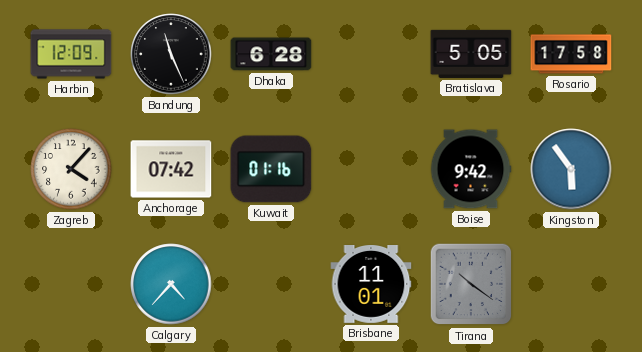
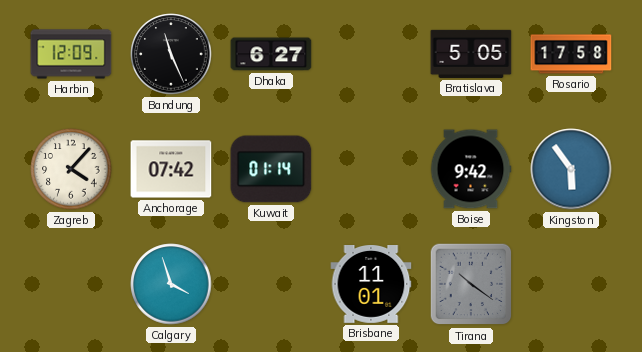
Dhaka: 6:28 -> 6:27 (271, 54)
Kuwait: 01:16 -> 01:14 (271, 169)
Calgary: 4:37 -> 3:57 (171, 284)
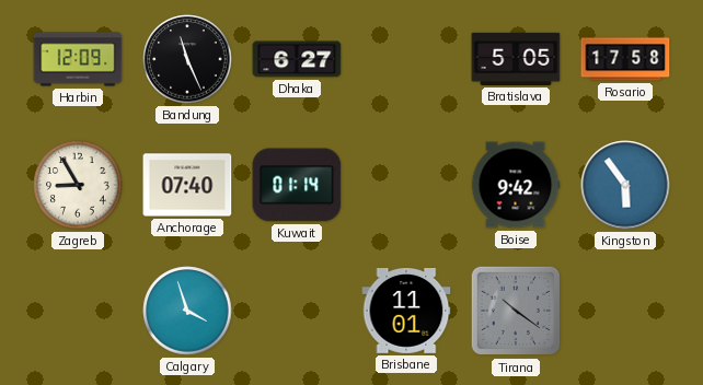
Zagreb: 4:07 -> 8:55 (78, 185)
Anchorage: 07:42 -> 07:40 (187, 185)
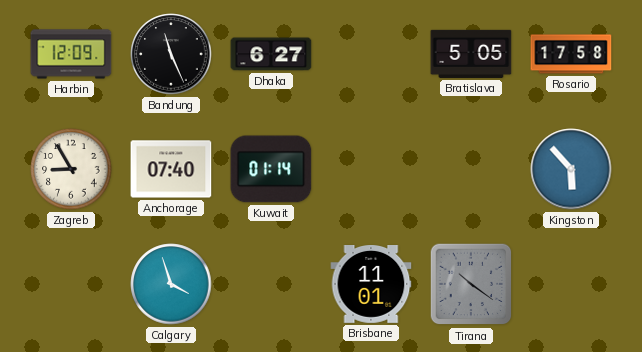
Boise: 9:42 -> none (516, 185)
Kingston: 5:54 -> 5:53 (571, 169)
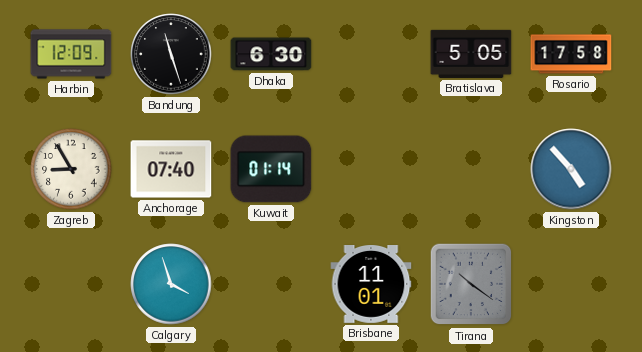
Bandung: 11:26 -> 11:27 (171, 54)
Dhaka: 6:27 -> 6:30 (271, 54)
Kingston: 5:53 -> 4:53 (571, 169)
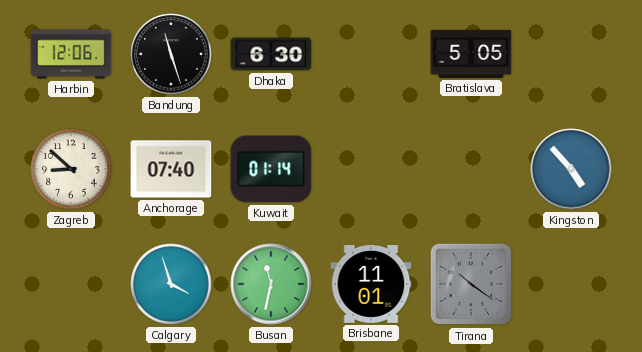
Harbin: 12:09 -> 12:06 (71, 54)
Rosario: 17:58 -> none (571, 54)
Zagreb: 8:55 -> 8:52 (71, 169)
Busan: none -> 11:32 (271, 284)
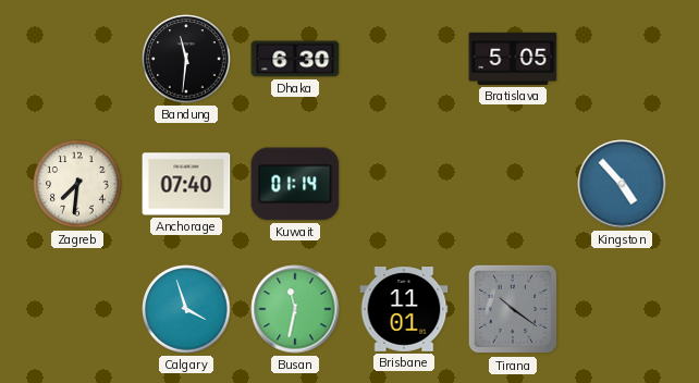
Harbin: 12:06 -> none (71, 54)
Bandung: 11:27 -> 11:31 (186, 59)
Zagreb: 8:52 -> 7:31 (77, 184)
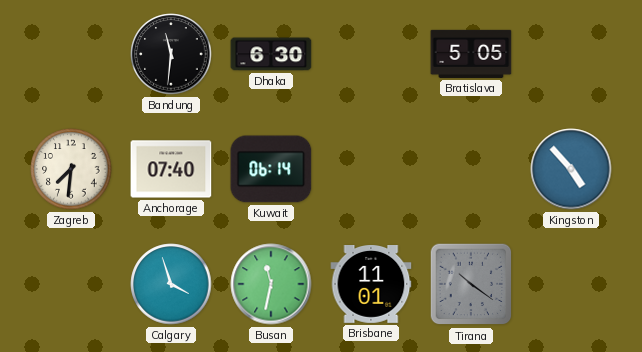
Kuwait: 01:14 -> 06:14 (271, 169)
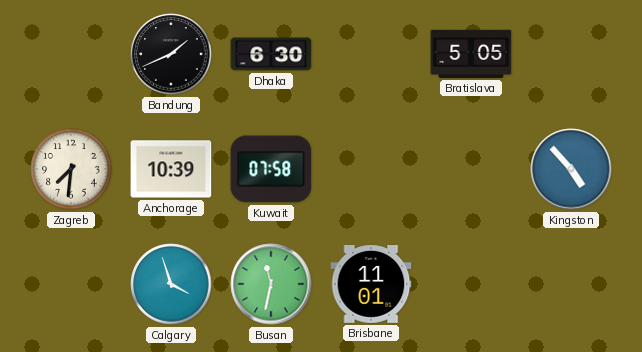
Bandung: 11:31 -> 1:41 (171, 54)
Anchorage: 07:40 -> 10:39 (171, 169)
Kuwait: 06:14 -> 07:58 (271, 169)
Tirana: 10:21 -> none (471, 284)
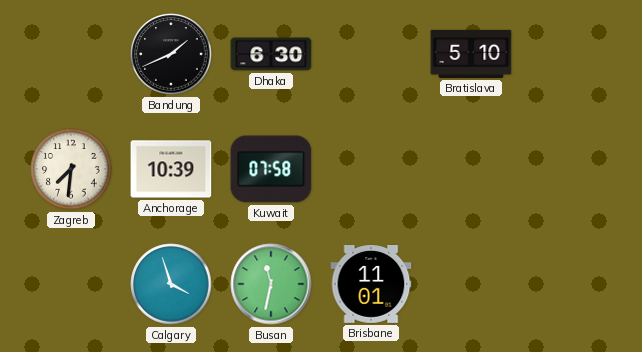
Bratislava: 5:05 -> 5:10 (471, 54)
Kingston: 4:53 -> none (571, 169)
